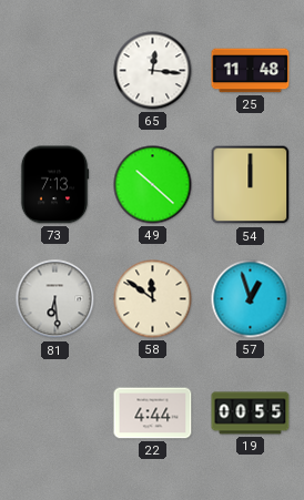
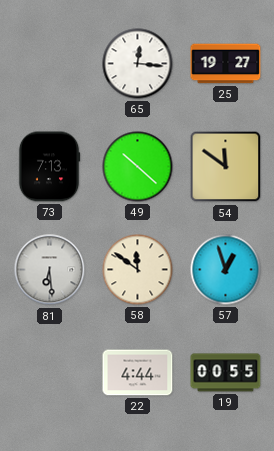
25: 11:48 -> 19:27 (226, 64)
54: 12:00 -> 11:51 (226, 167)
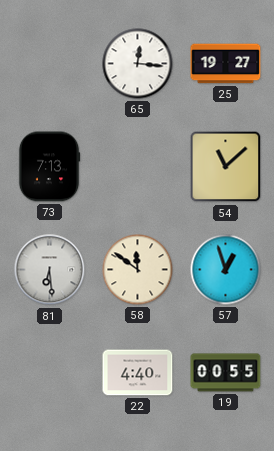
49: 10:22 -> none (138, 167)
54: 11:51 -> 11:08 (226, 167)
22: 4:44 -> 4:40 (138, 373)
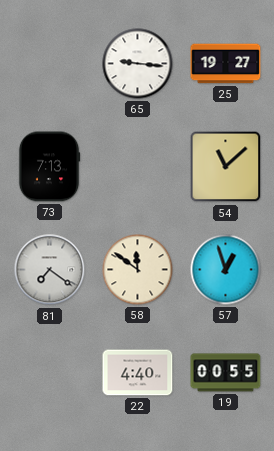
65: 12:16 -> 9:16 (138, 64)
81: 6:29 -> 7:21 (50, 270)
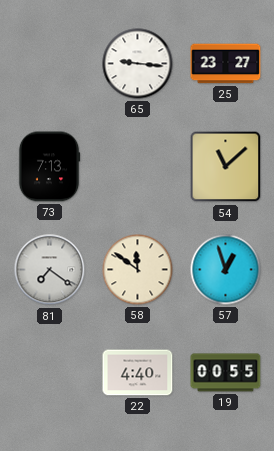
25: 19:27 -> 23:27 (226, 64)
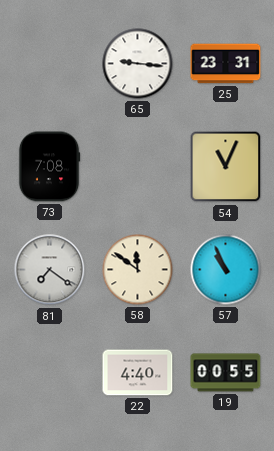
25: 23:27 -> 23:31 (226, 64)
73: 7:13 -> 7:08 (49, 167)
54: 11:08 -> 11:04 (226, 167)
57: 12:57 -> 10:56 (226, 270)
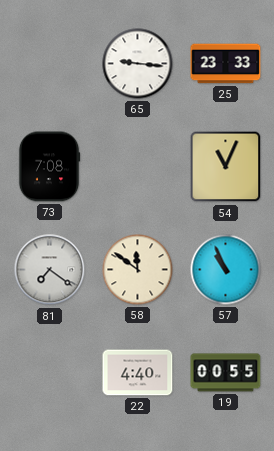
25: 23:31 -> 23:33 (226, 64)
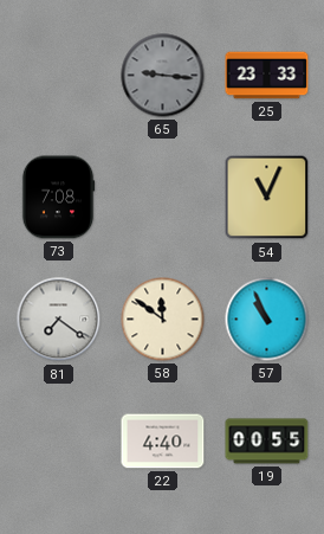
65 dial: white -> grey (163, 76)
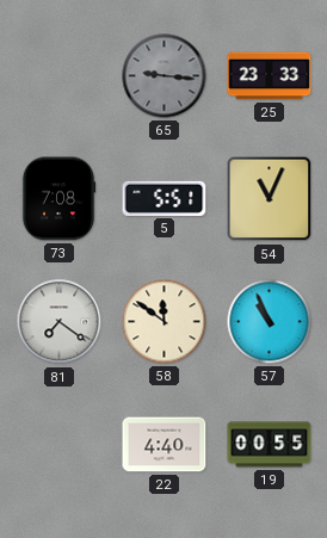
5: none -> 5:51 (165, 198)
